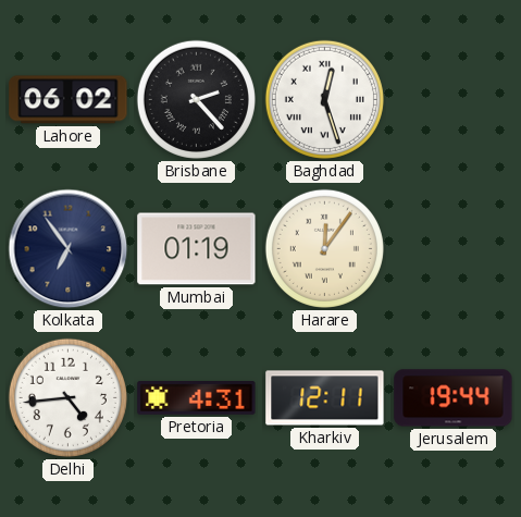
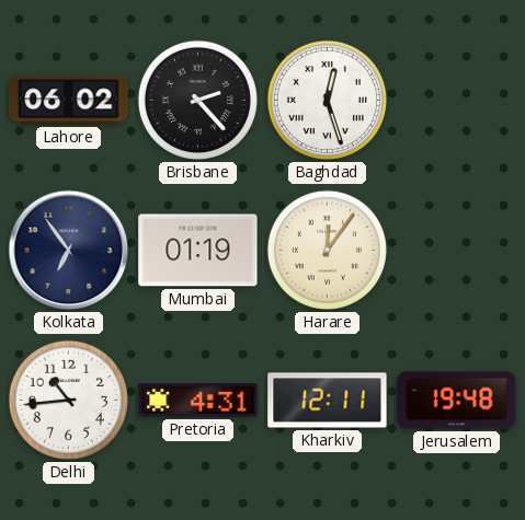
Delhi: 4:44 -> 10:44 (68, 400)
Jerusalem: 19:44 -> 19:48 (457, 401)
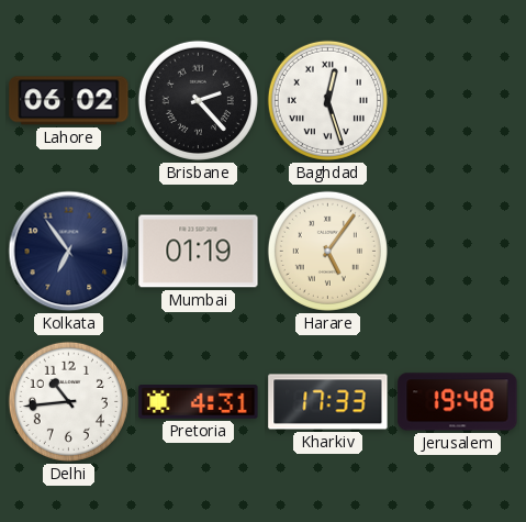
Harare: 12:06 -> 5:06 (327, 251)
Kharkiv: 12:11 -> 17:33 (328, 402)
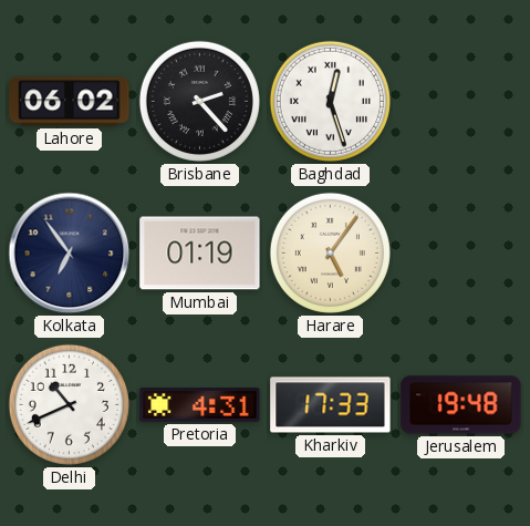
Delhi: 10:44 -> 10:41 (69, 404)
